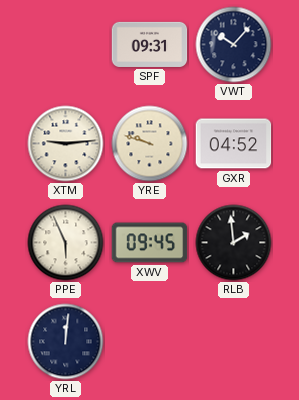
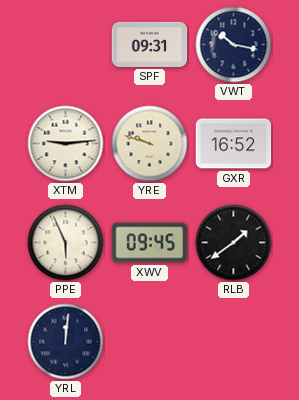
VWT: 10:07 -> 10:17 (234, 45)
GXR: 04:52 -> 16:52 (234, 144)
RLB: 1:59 -> 1:39 (234, 243)
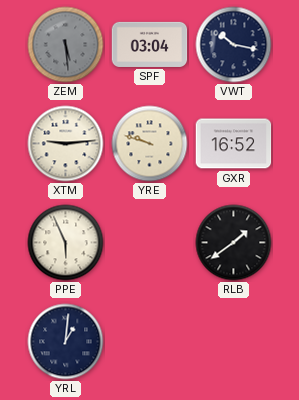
ZEM: none -> 5:29 (66, 45)
SPF: 09:31 -> 03:04 (150, 44)
XWV: 09:45 -> none (150, 243)
YRL: 12:01 -> 1:01 (66, 342)
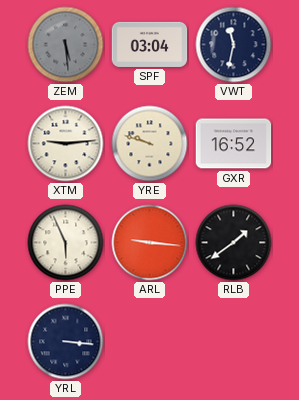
VWT: 10:17 -> 11:32 (234, 45)
ARL: none -> 9:16 (150, 243)
YRL: 1:01 -> 3:16 (66, 342)
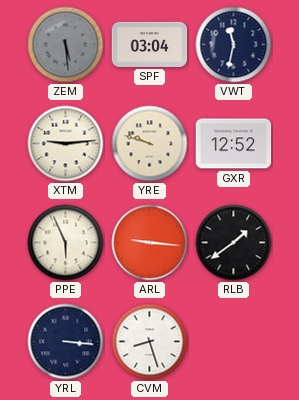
GXR: 16:52 -> 12:52 (234, 144)
CVM: none -> 8:27 (150, 342)
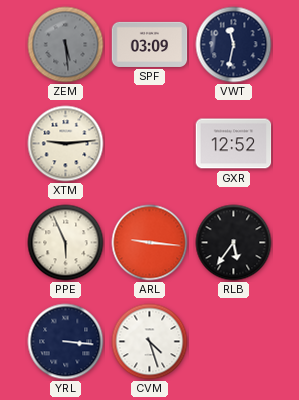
SPF: 03:04 -> 03:09 (150, 44)
YRE: 9:48 -> none (150, 144)
RLB: 1:39 -> 5:36 (234, 243)
CVM: 8:27 -> 4:27 (150, 342)
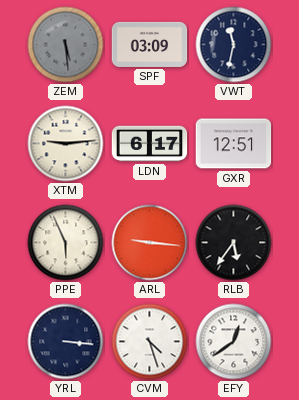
LDN: none -> 6:17 (150, 144)
GXR: 12:52 -> 12:51 (234, 144)
EFY: none -> 12:39 (234, 342)
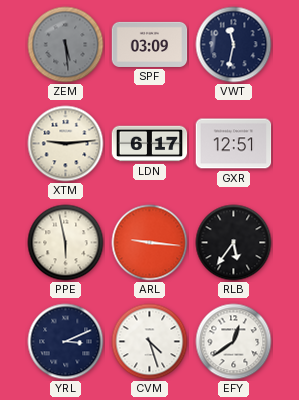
PPE: 5:56 -> 5:58 (66, 243)
YRL: 3:16 -> 3:11 (66, 342)
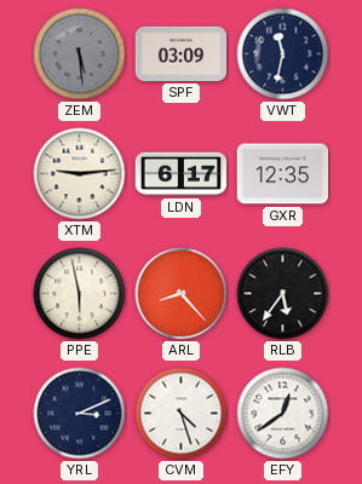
GXR: 12:51 -> 12:35 (283, 174)
ARL: 9:16 -> 8:23 (182, 294)
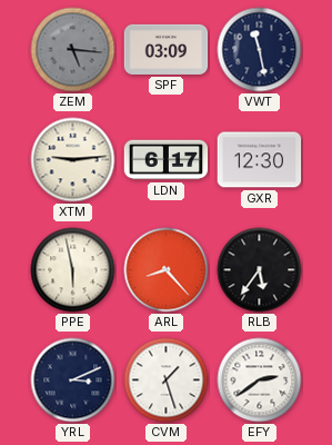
ZEM: 5:29 -> 5:16 (73, 50)
VWT: 11:32 -> 11:28 (260, 50)
GXR: 12:35 -> 12:30 (260, 160)
CVM: 4:27 -> 1:27 (167, 380)
EFY: 12:39 -> 2:39 (260, 380)
